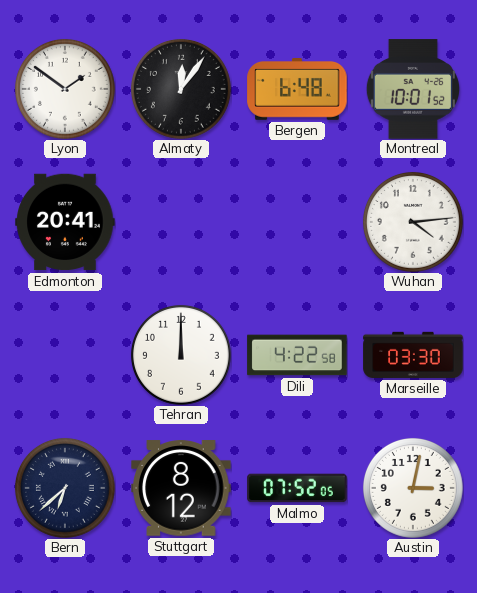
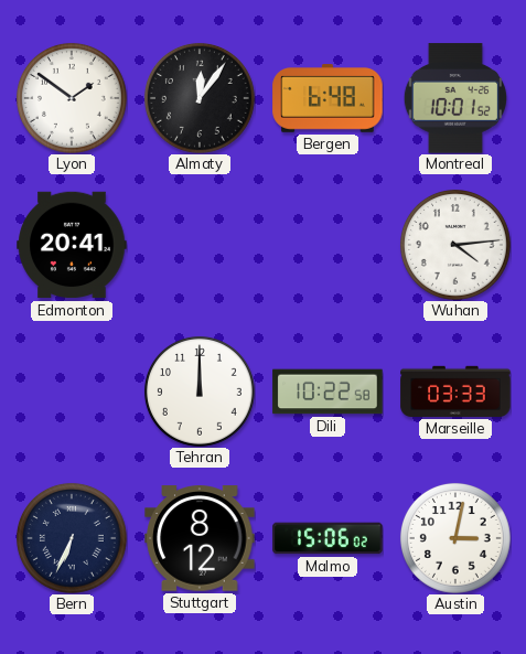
Dili: 4:22 -> 10:22 (328, 392)
Marseille: 03:30 -> 03:33 (455, 392)
Bern: 6:38 -> 6:34 (72, 538)
Malmo: 07:52 -> 15:06 (328, 538)
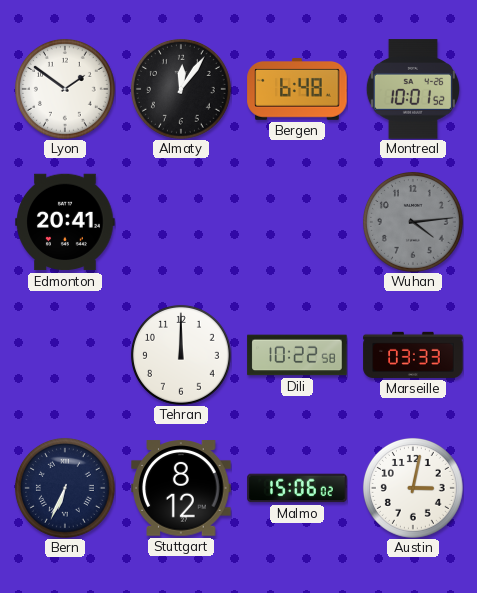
Wuhan dial: white -> grey (413, 222)
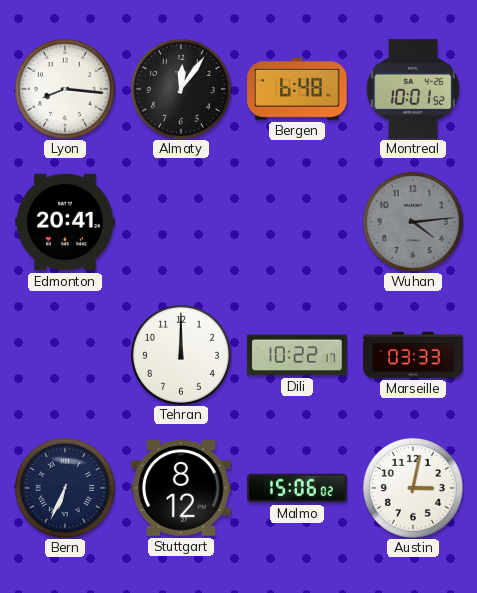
Lyon: 1:51 -> 8:16 (65, 89)
Dili: 10:22:58 -> 10:22:17 (297, 355)
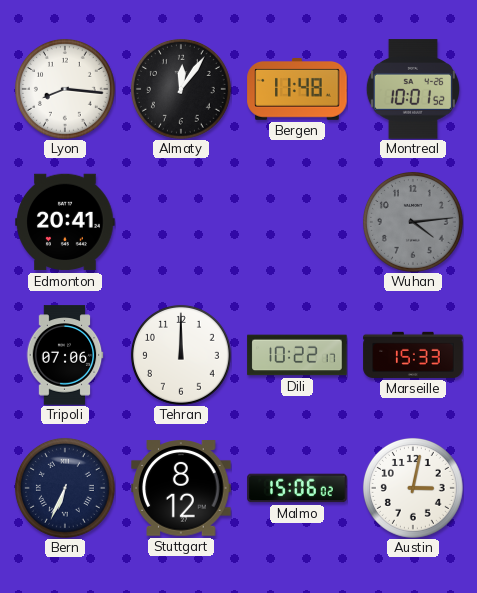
Bergen: 6:48 -> 11:48 (297, 90)
Tripoli: none -> 07:06 (65, 355)
Marseille: 03:33 -> 15:33 (413, 355)
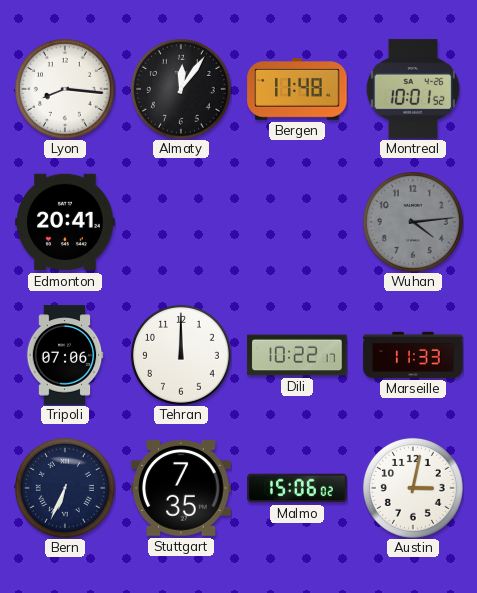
Marseille: 15:33 -> 11:33 (413, 355)
Stuttgart: 8:12 -> 7:35 (181, 488)
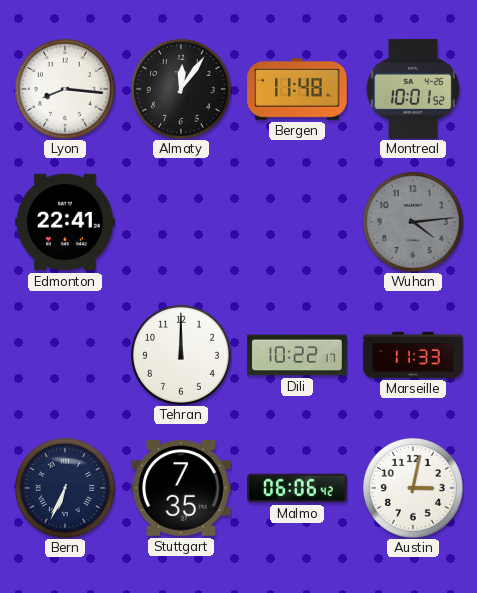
Edmonton: 20:41 -> 22:41 (65, 222)
Tripoli: 07:06 -> none (65, 355)
Malmo: 15:06 -> 06:06 (297, 488)
